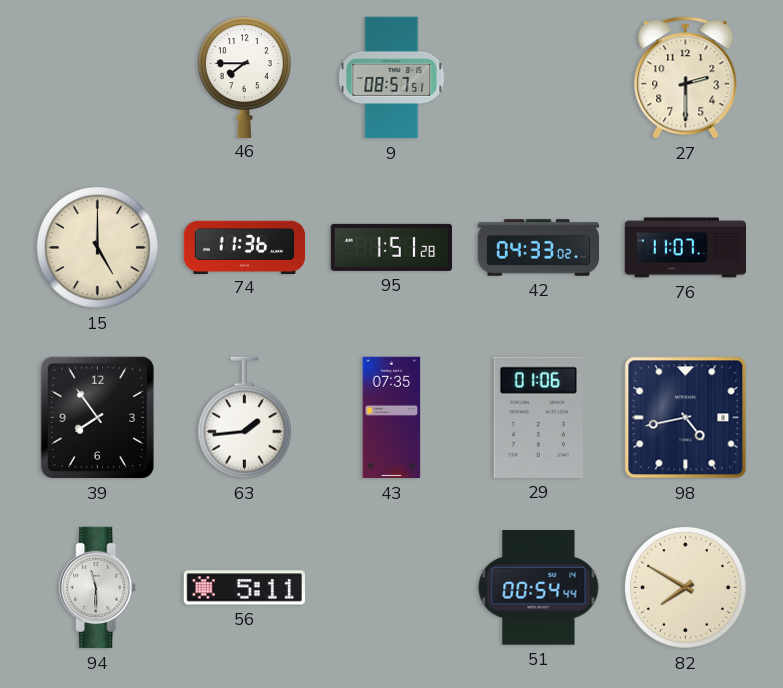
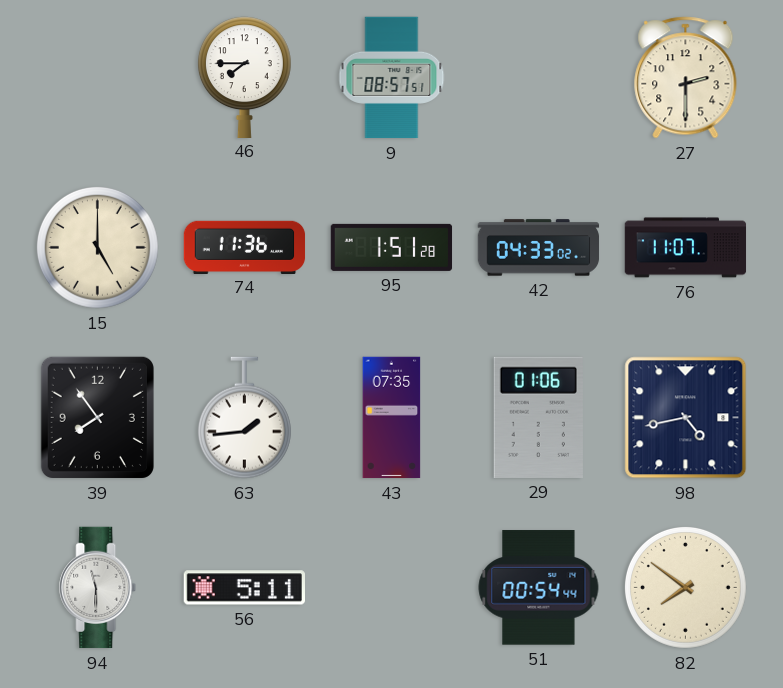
82: 7:50 -> 7:51 (685, 587)
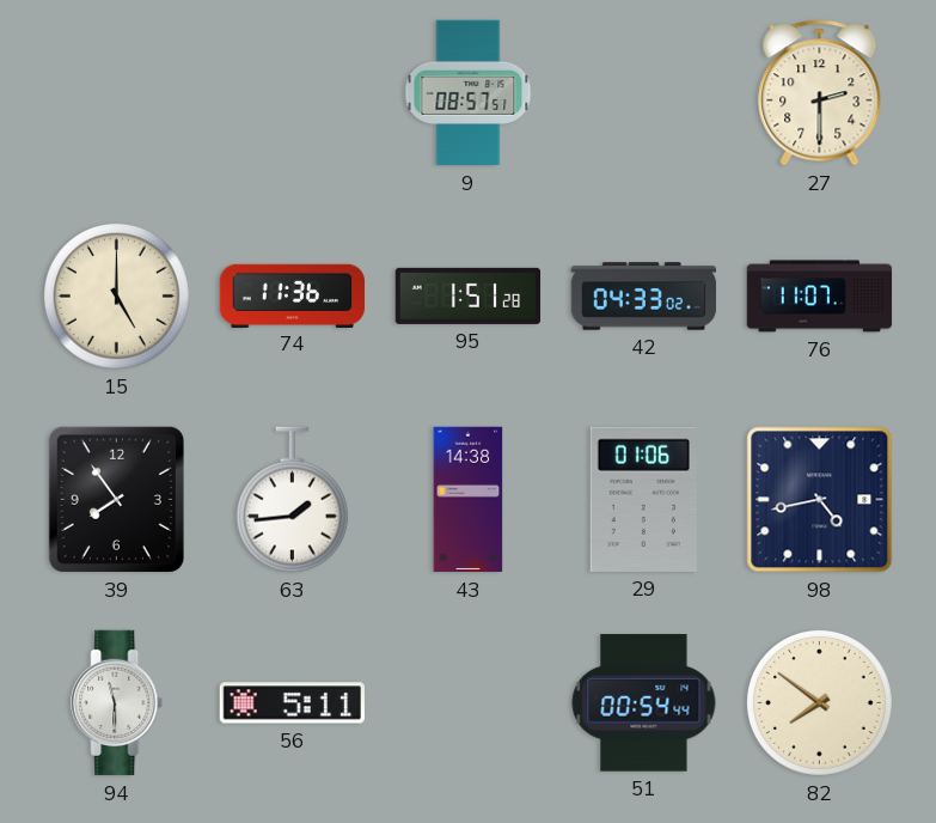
46: 7:45 -> none (244, 77)
43: 07:35 -> 14:38 (469, 500)
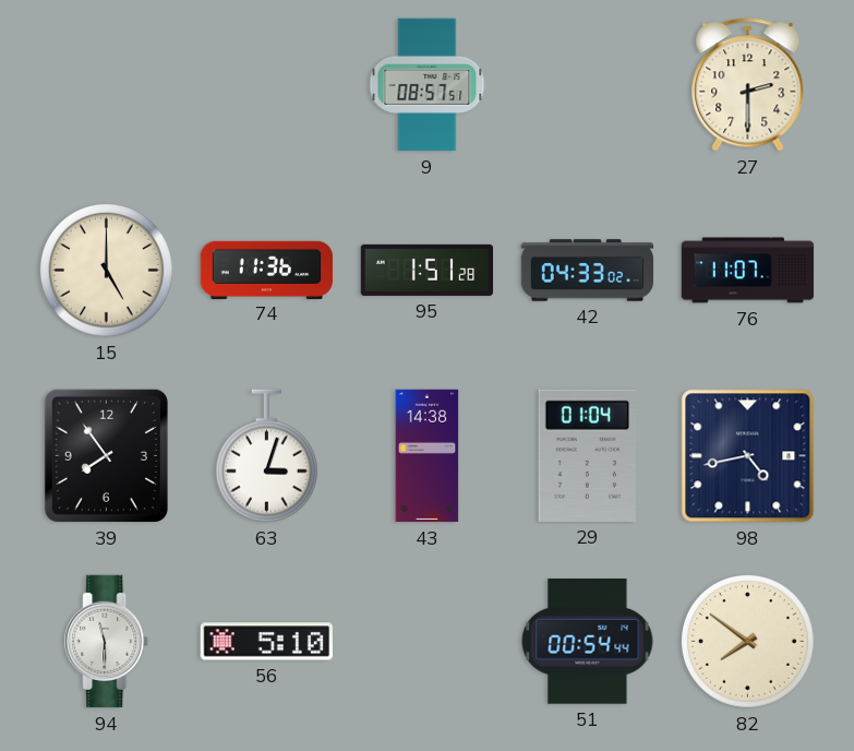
63: 1:44 -> 3:03 (266, 456)
29: 01:06 -> 01:04 (587, 455)
56: 5:11 -> 5:10 (266, 642)
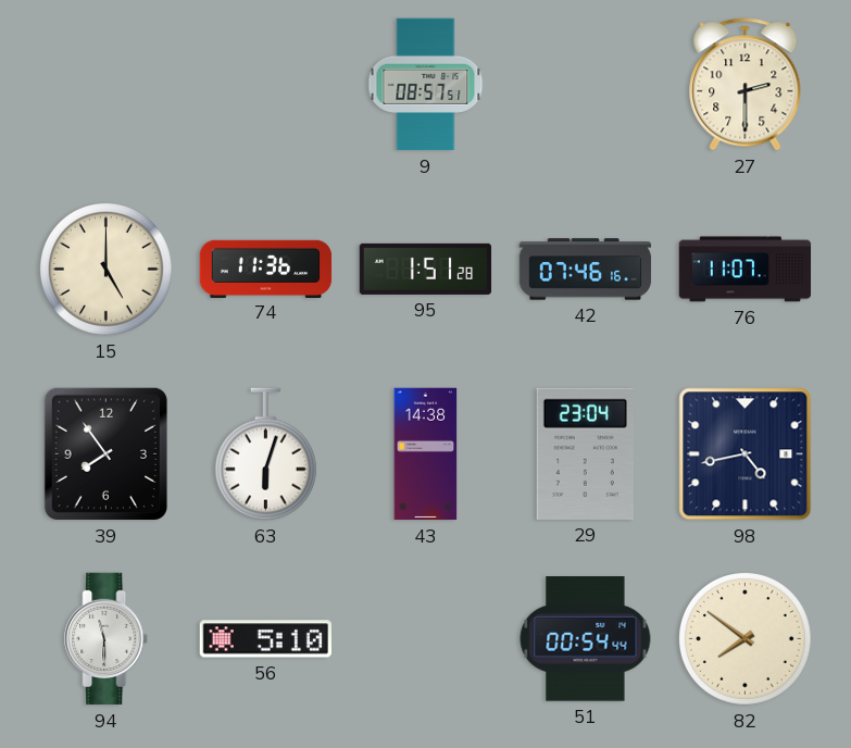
42: 04:33 -> 07:46 (586, 270)
63: 3:03 -> 6:03 (265, 454)
29: 01:04 -> 23:04 (585, 453)
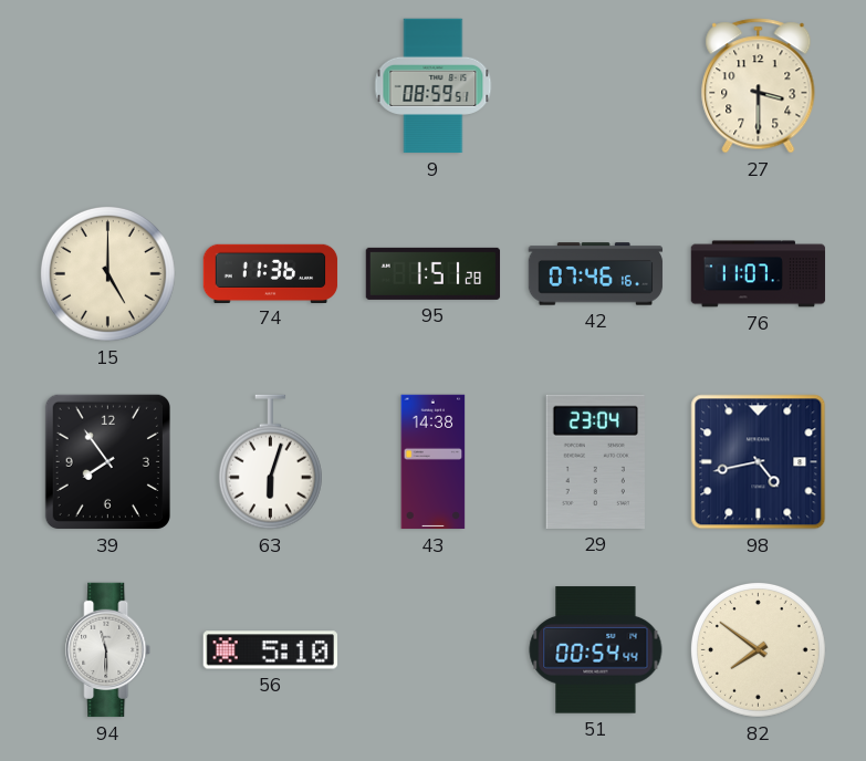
9: 08:57 -> 08:59 (434, 86)
27: 2:30 -> 3:30 (759, 86)
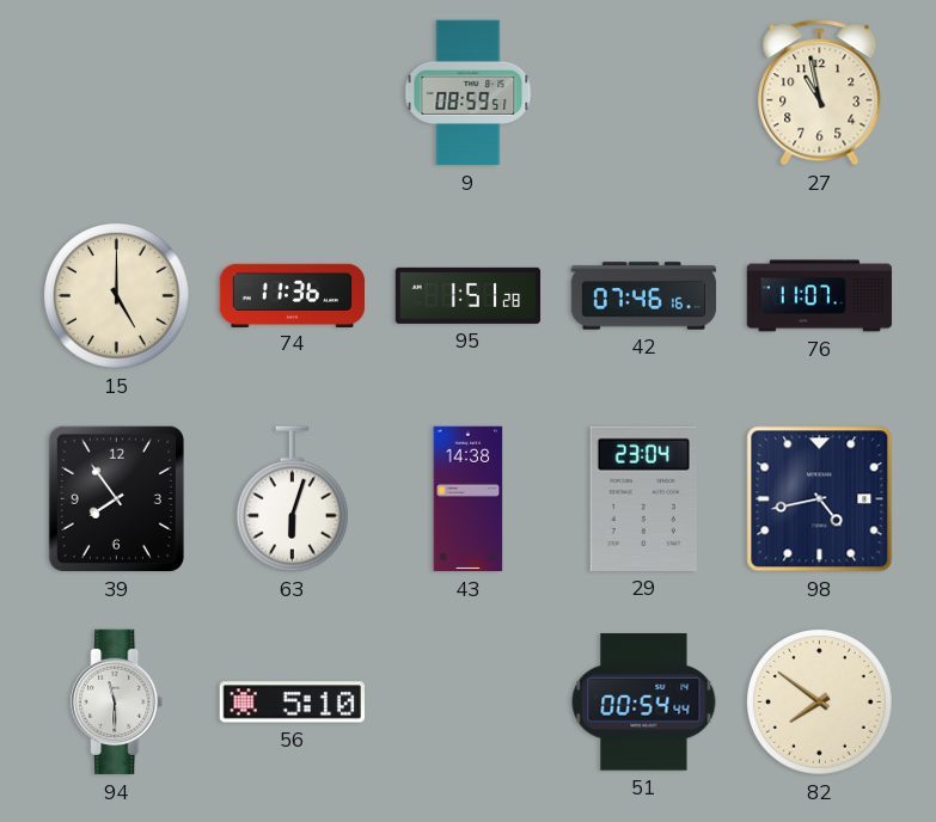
27: 3:30 -> 10:58 (820, 93)
